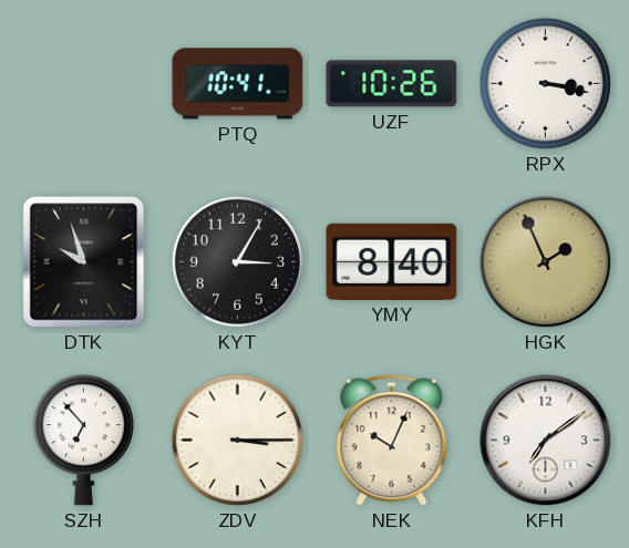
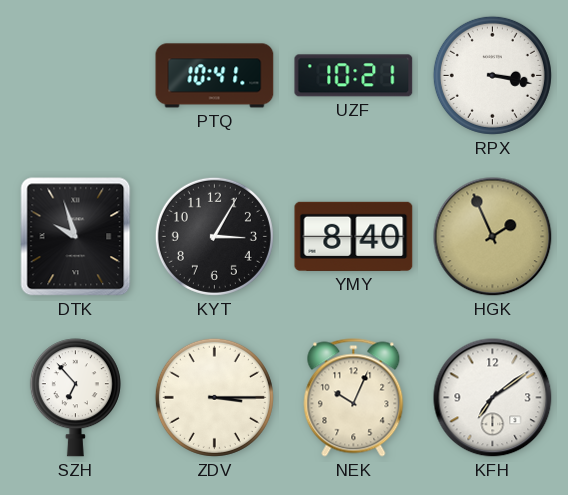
UZF: 10:26 -> 10:21 (354, 76)
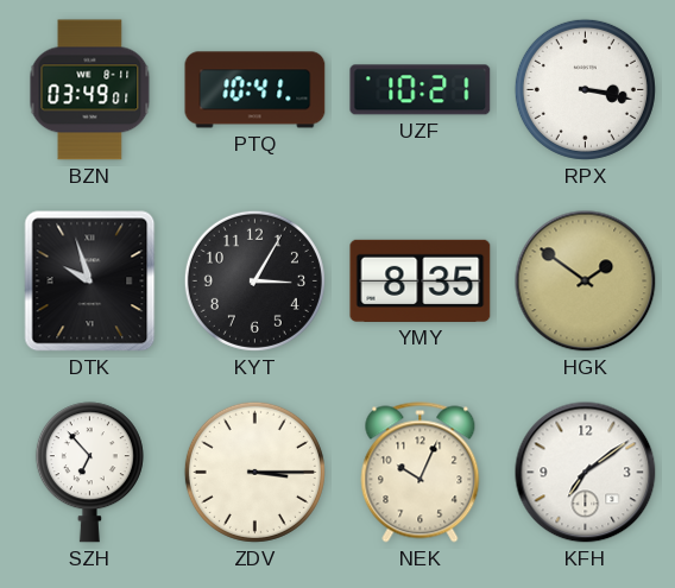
BZN: none -> 03:49 (90, 90)
YMY: 8:40 -> 8:35 (421, 280)
HGK: 1:56 -> 1:51 (586, 282)
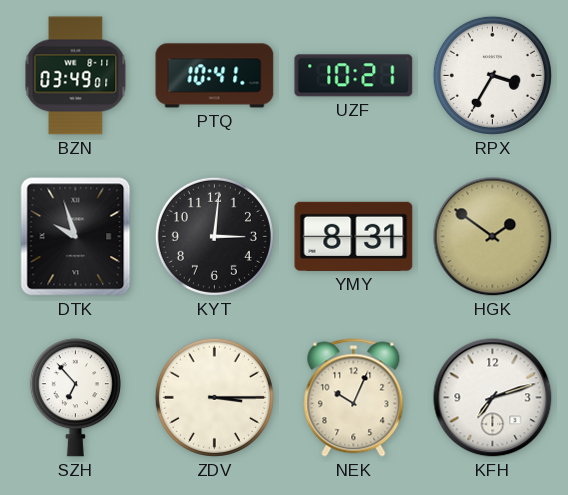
RPX: 3:17 -> 3:35 (492, 75)
KYT: 3:05 -> 3:01 (214, 236)
YMY: 8:35 -> 8:31 (354, 236)
KFH: 7:09 -> 7:12 (493, 398)
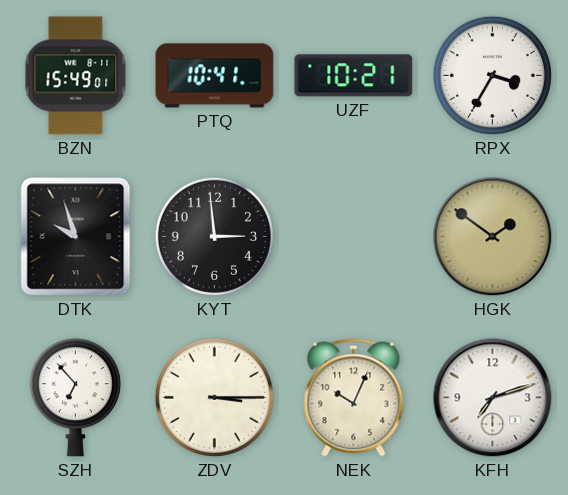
BZN: 03:49 -> 15:49 (76, 76)
KYT: 3:01 -> 2:59 (214, 236)
YMY: 8:31 -> none (354, 236)
